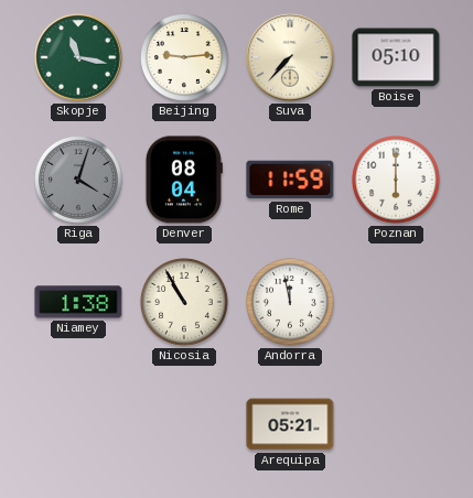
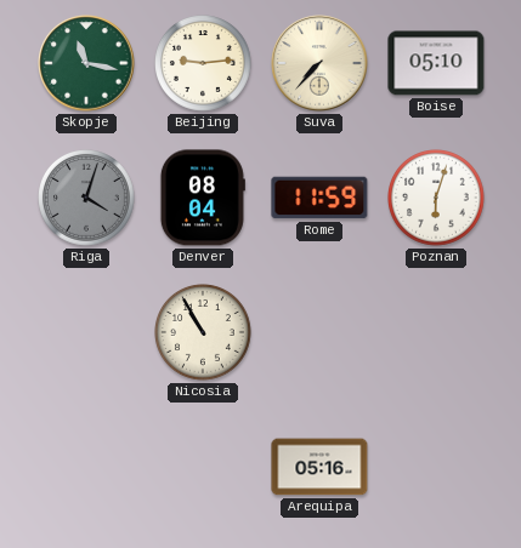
Poznan: 6:00 -> 6:03 (437, 199)
Niamey: 1:38 -> none (78, 302)
Andorra: 11:58 -> none (291, 303)
Arequipa: 05:21 -> 05:16 (319, 467)
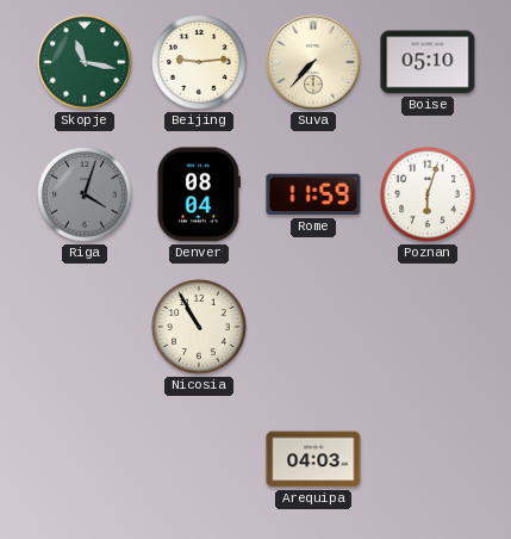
Arequipa: 05:16 -> 04:03 (313, 459)
